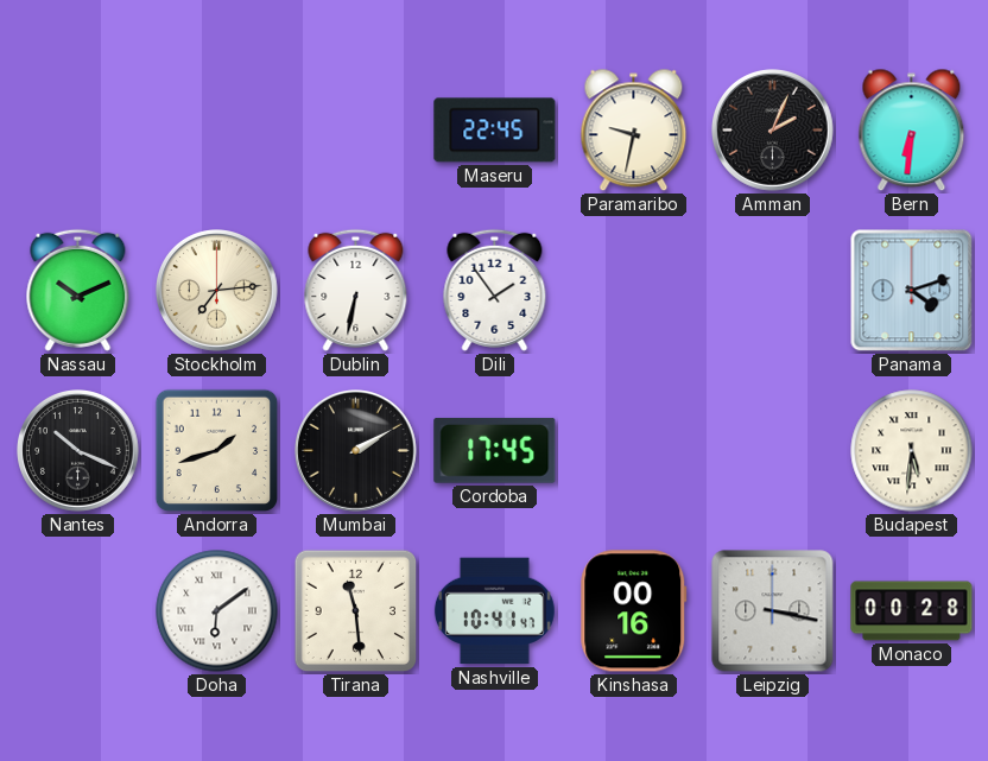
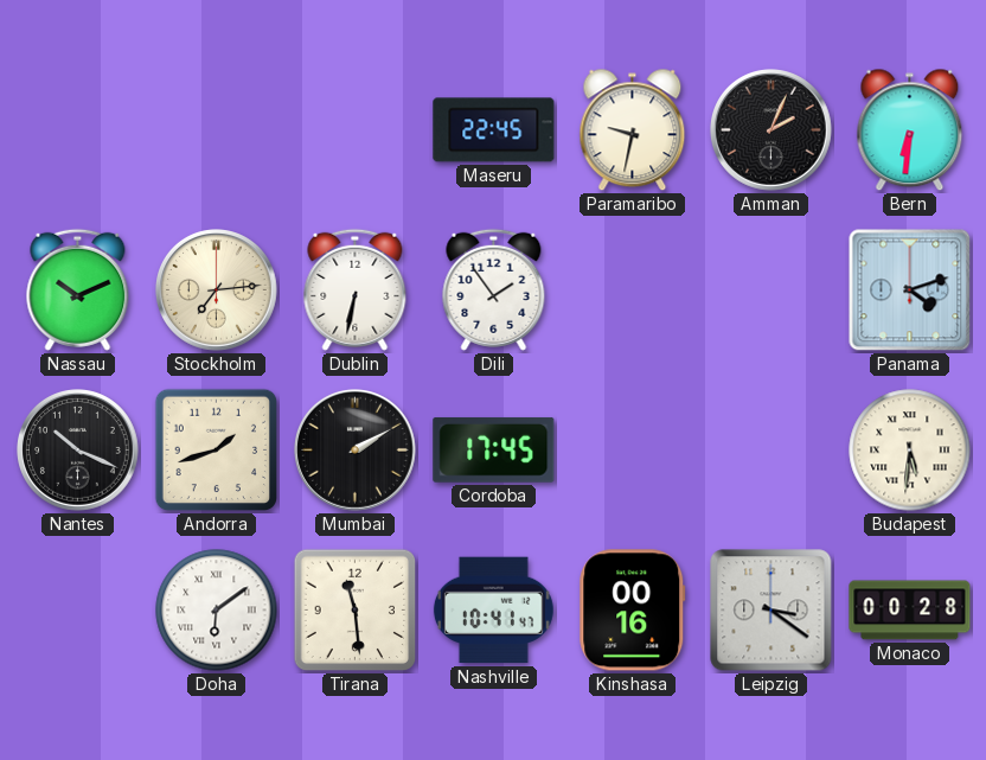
Leipzig: 3:17 -> 3:21 (771, 611)
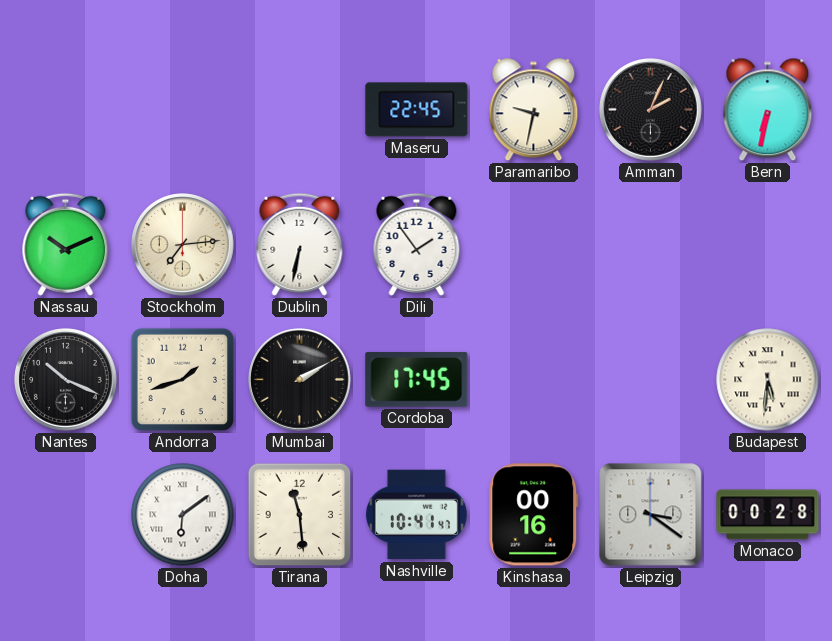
Bern: 6:31 -> 6:32 (768, 110)
Panama: 4:12 -> none (910, 290)
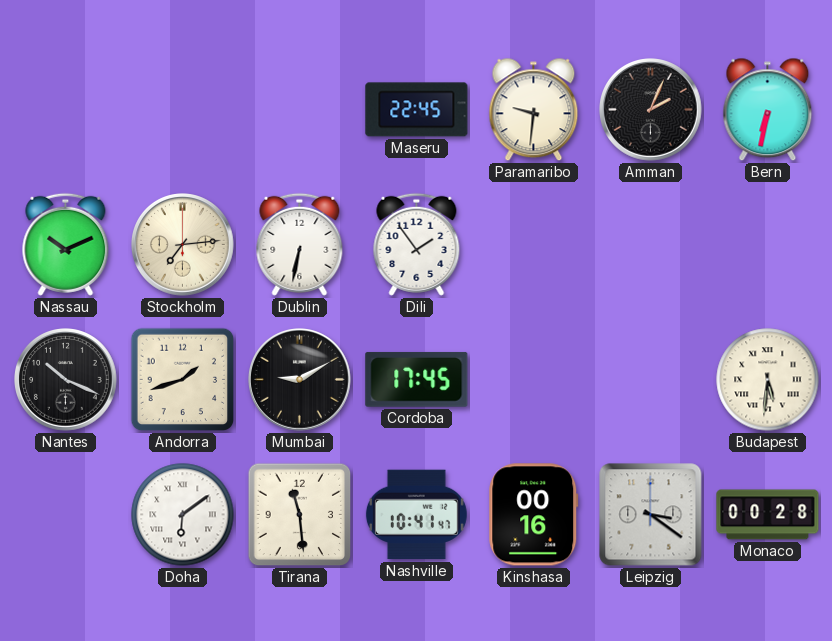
Paramaribo: 9:32 -> 9:31 (534, 110)
Mumbai: 2:10 -> 9:10 (300, 380)
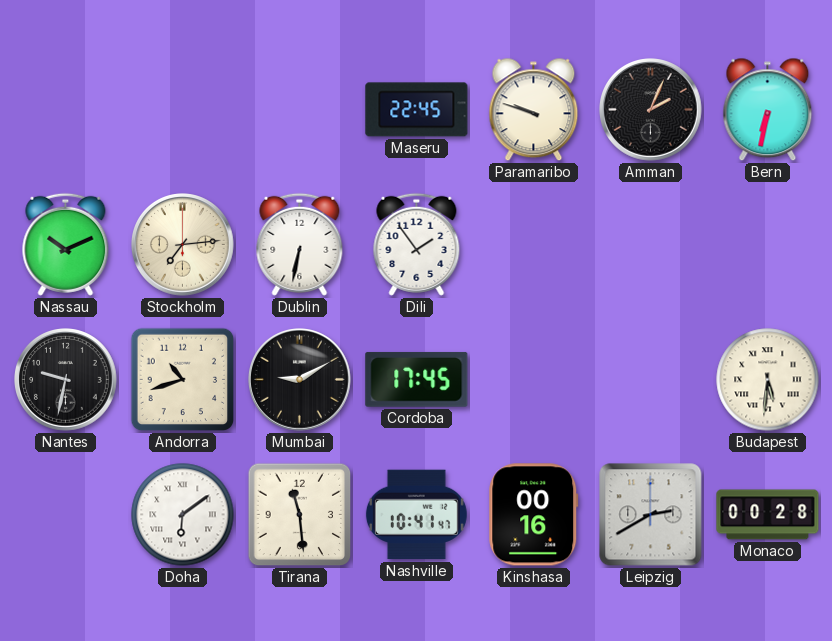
Paramaribo: 9:31 -> 9:48 (534, 110)
Nantes: 10:19 -> 9:32 (66, 380)
Andorra: 1:42 -> 10:42 (183, 380)
Leipzig: 3:21 -> 2:40 (651, 515)
